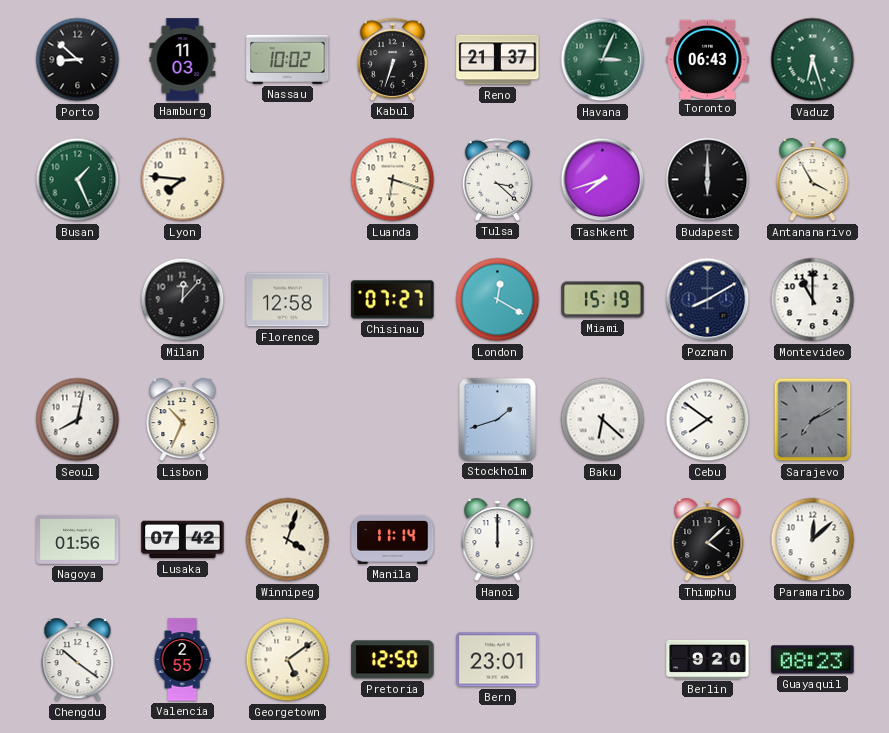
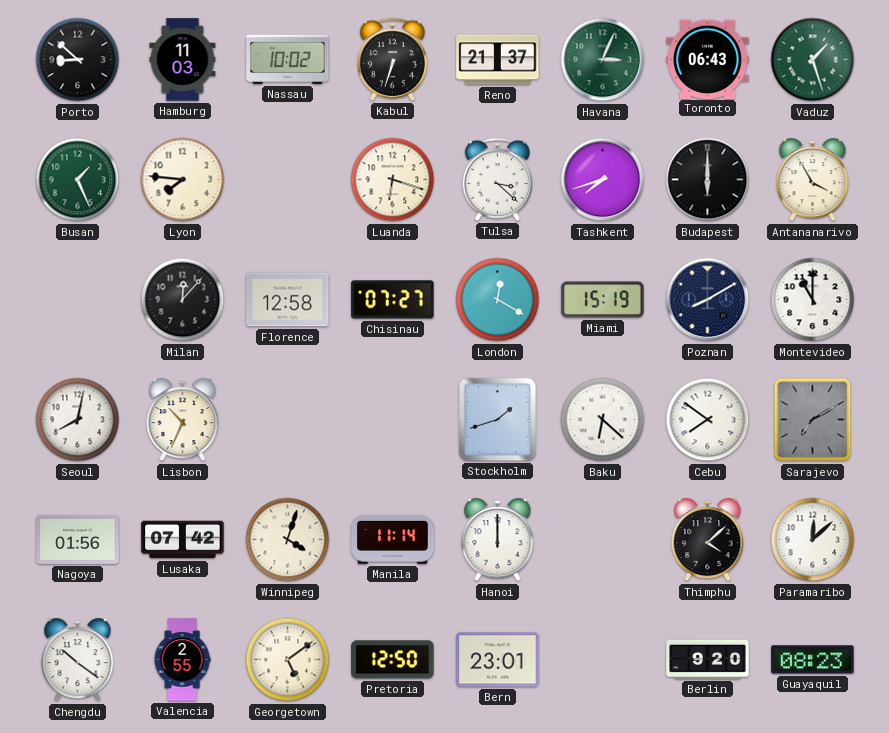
Vaduz: 6:27 -> 1:27 (813, 60)
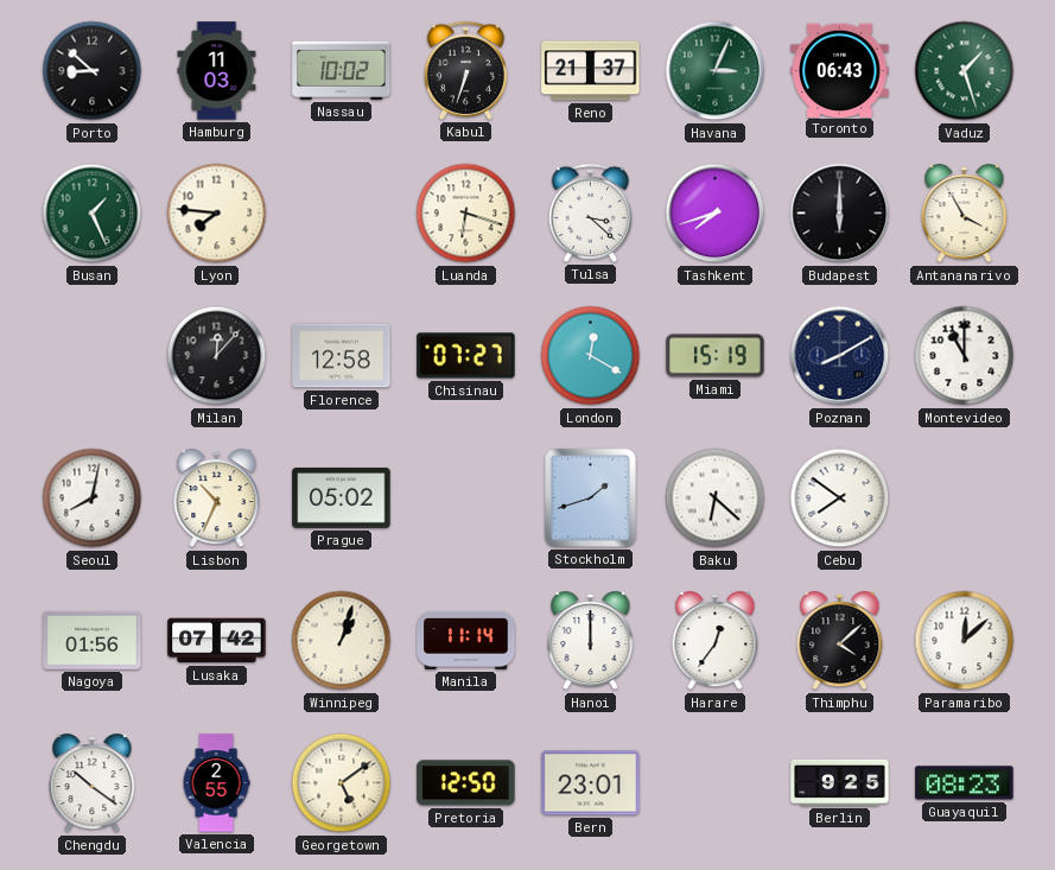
Prague: none -> 05:02 (342, 497)
Sarajevo: 7:10 -> none (813, 420)
Winnipeg: 4:03 -> 1:03 (342, 641)
Harare: none -> 12:36 (716, 641)
Berlin: 9:20 -> 9:25 (840, 782)
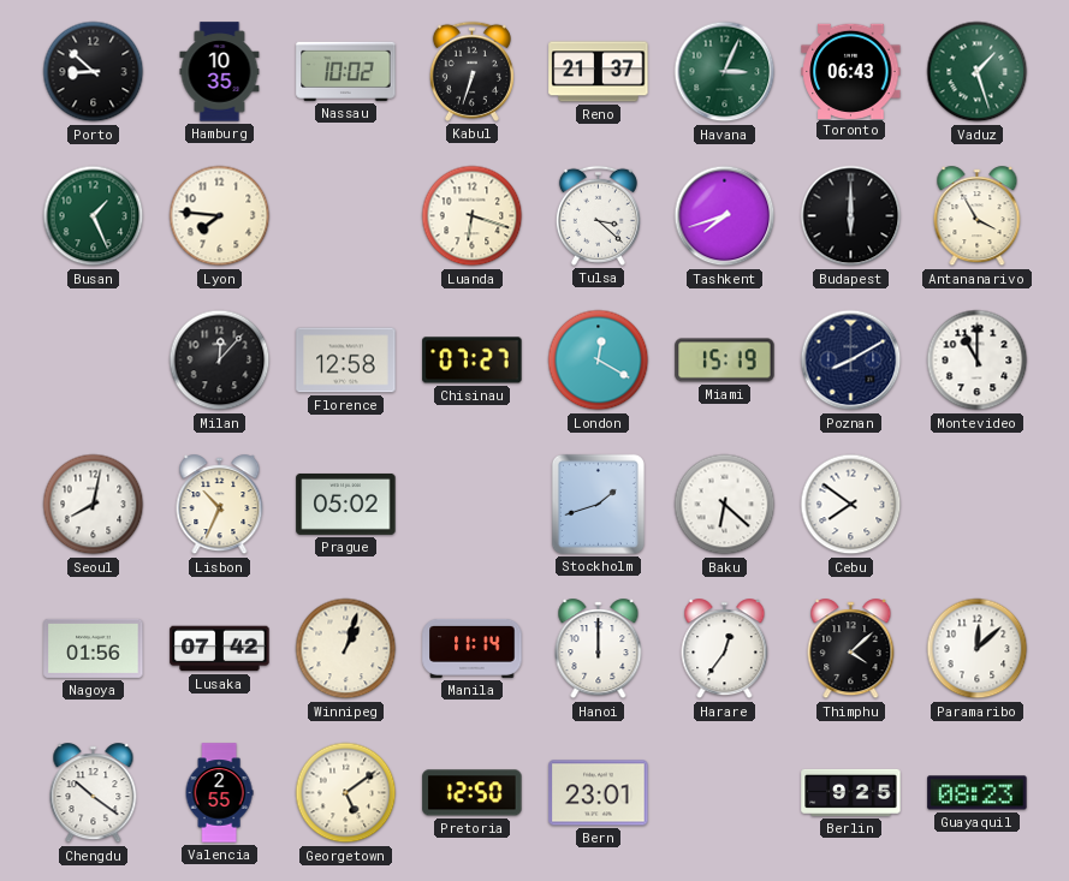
Hamburg: 11:03 -> 10:35 (220, 72)
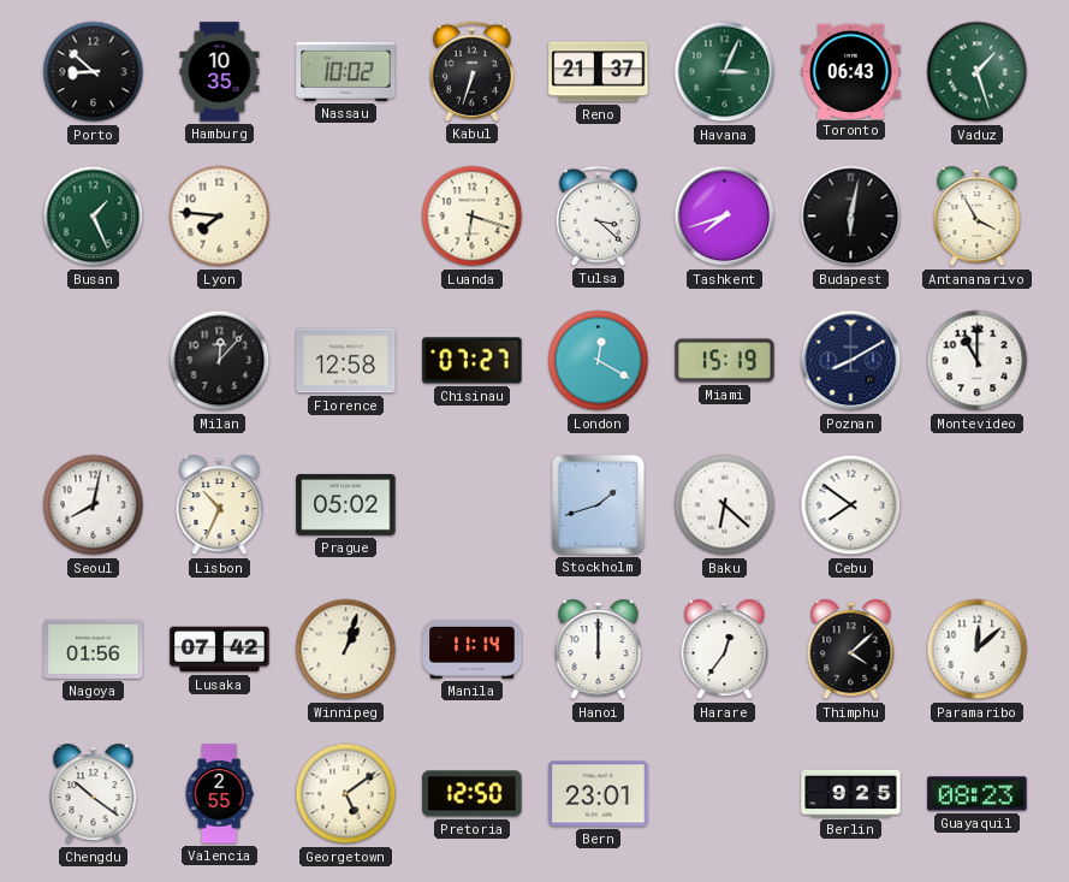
Budapest: 6:00 -> 6:02 (851, 217)
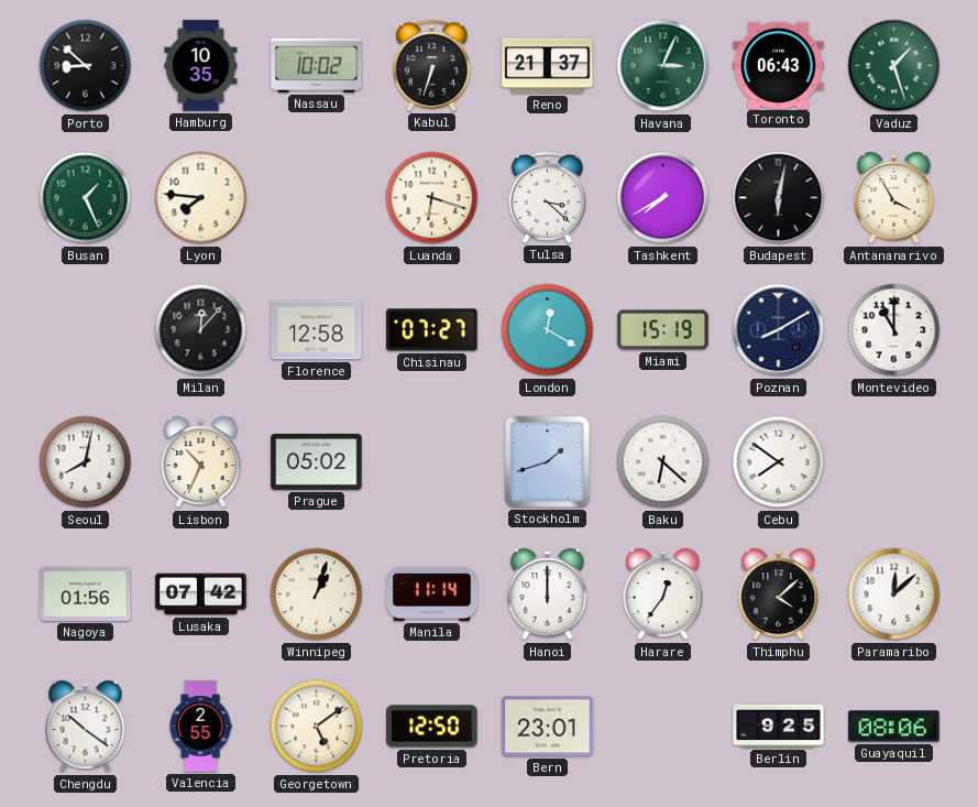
Tashkent: 7:42 -> 7:40 (663, 198)
Guayaquil: 08:23 -> 08:06 (894, 727)
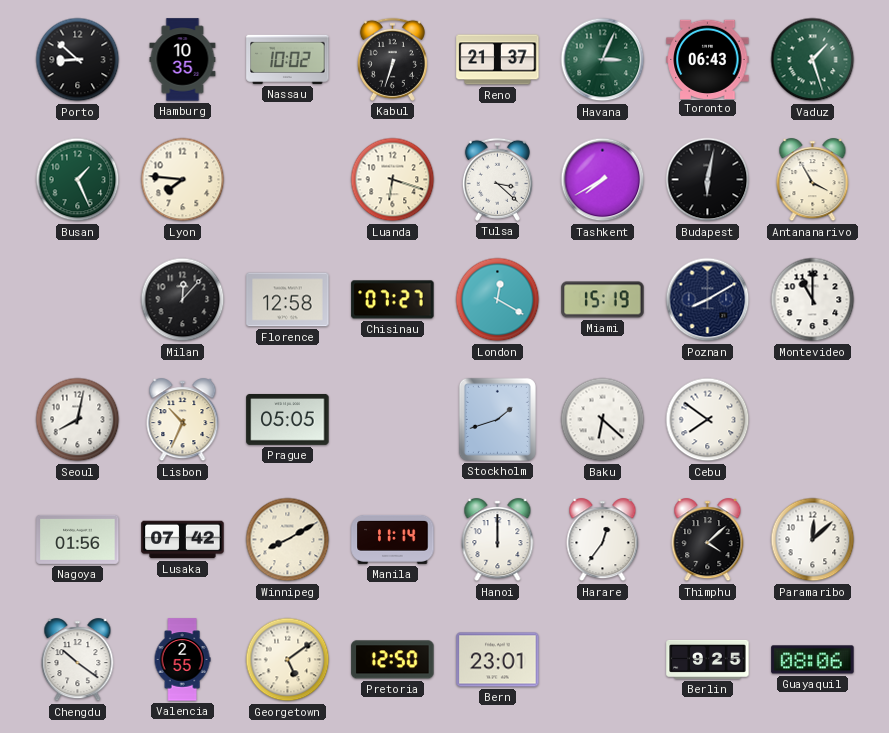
Prague: 05:02 -> 05:05 (288, 419)
Winnipeg: 1:03 -> 8:10 (288, 540)
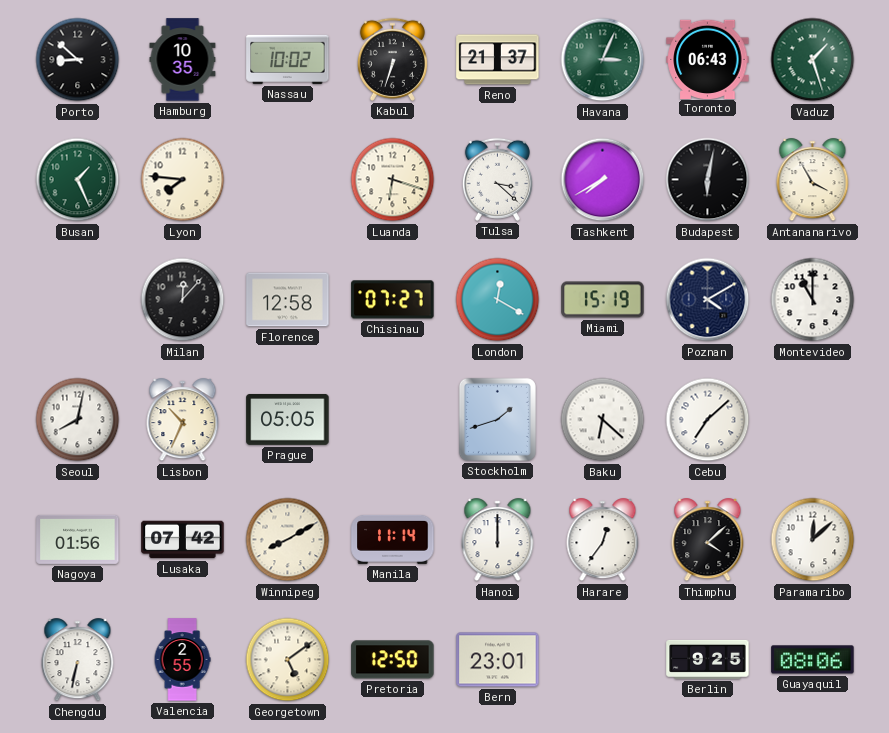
Poznan: 8:10 -> 4:10 (708, 300)
Cebu: 7:51 -> 7:08 (708, 420)
Chengdu: 10:21 -> 6:32 (78, 660)
